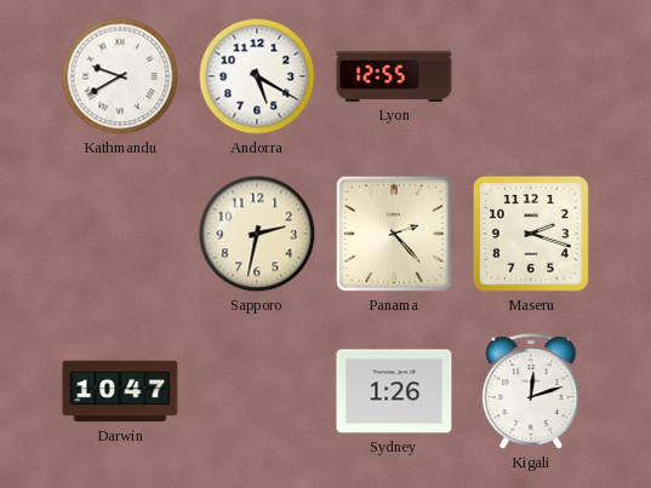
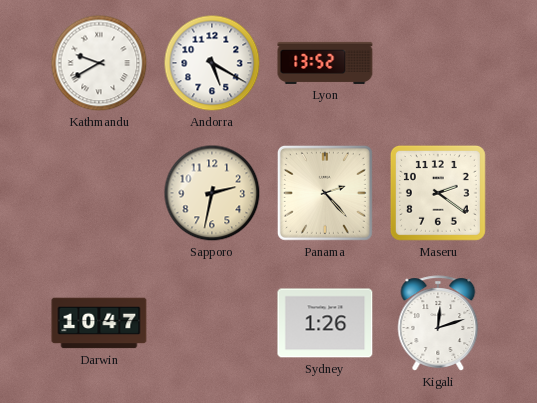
Lyon: 12:55 -> 13:52 (325, 63)
Maseru: 2:18 -> 2:21 (438, 193)
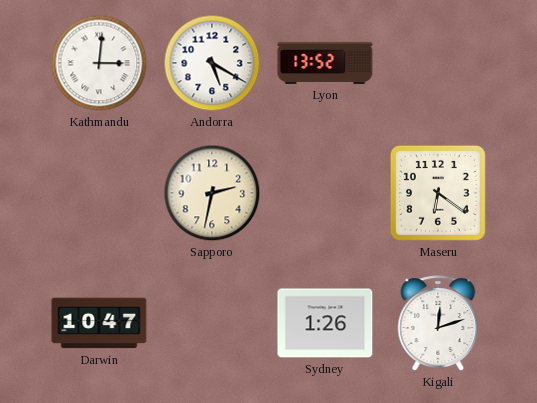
Kathmandu: 9:40 -> 3:01 (99, 63)
Panama: 2:23 -> none (325, 193)
Maseru: 2:21 -> 6:21 (438, 193)
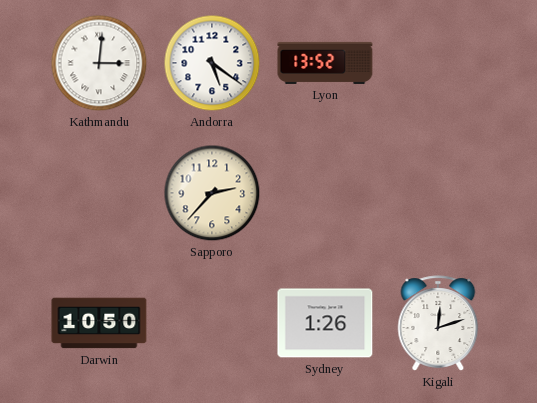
Andorra: 5:20 -> 5:21 (212, 63)
Sapporo: 2:32 -> 2:37 (212, 193)
Maseru: 6:21 -> none (438, 193)
Darwin: 10:47 -> 10:50 (99, 323)
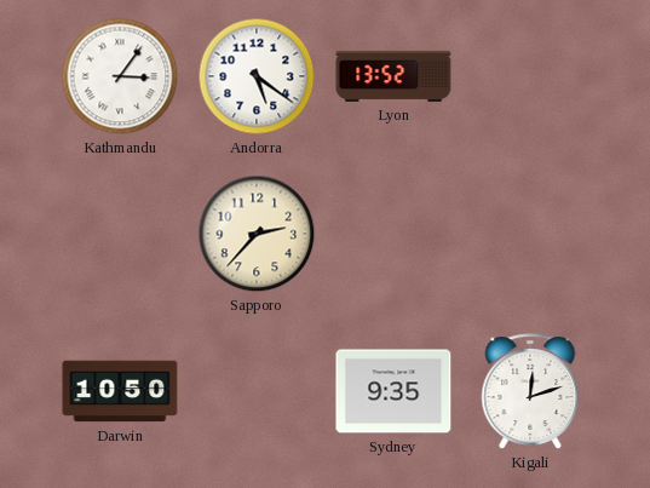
Kathmandu: 3:01 -> 3:06 (120, 76)
Sydney: 1:26 -> 9:35 (393, 391)
